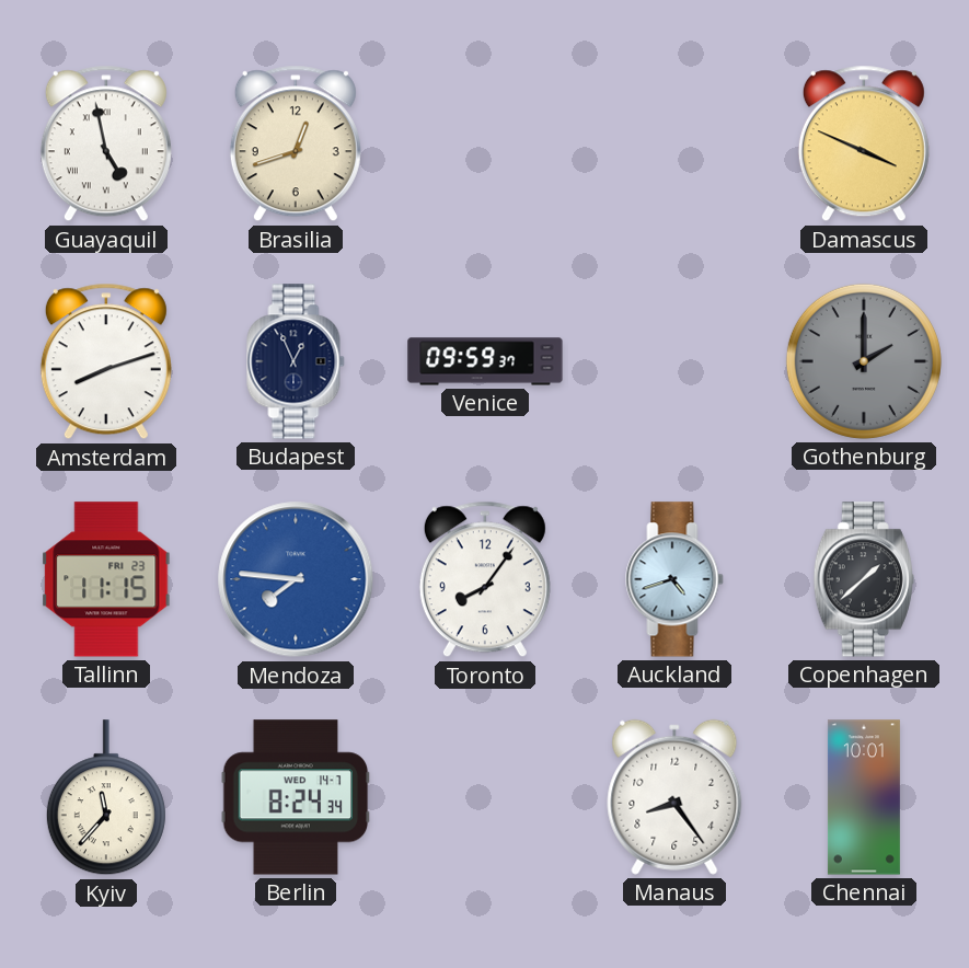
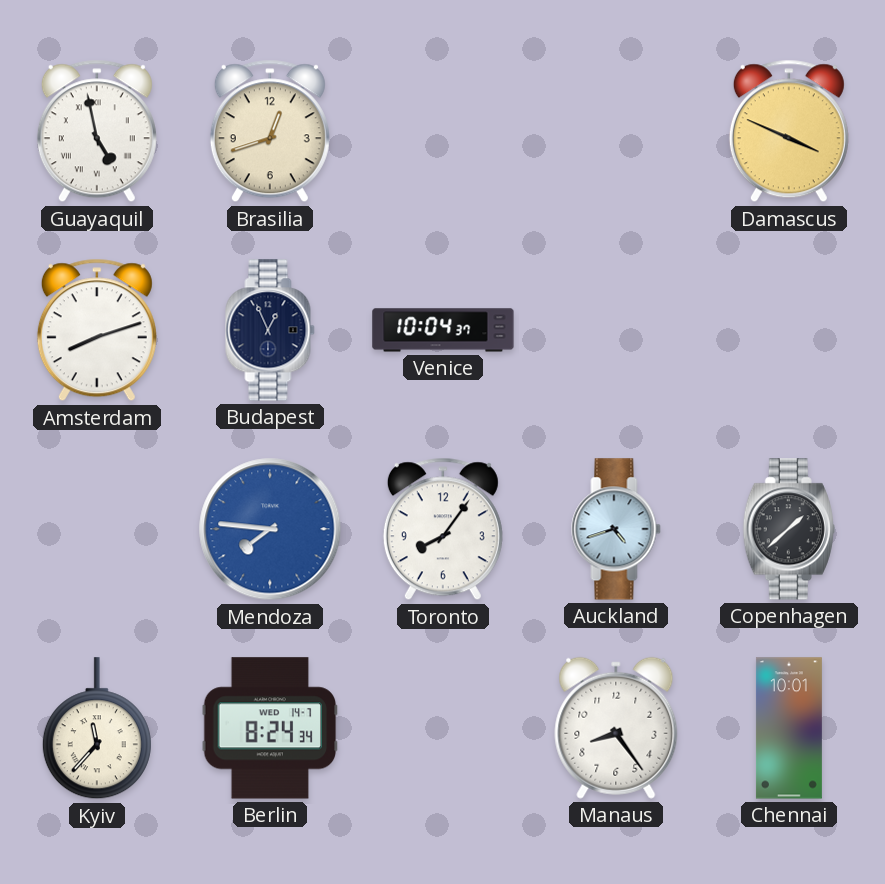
Venice: 09:59 -> 10:04 (443, 330)
Gothenburg: 2:00 -> none (864, 361)
Tallinn: 11:15 -> none (106, 579)
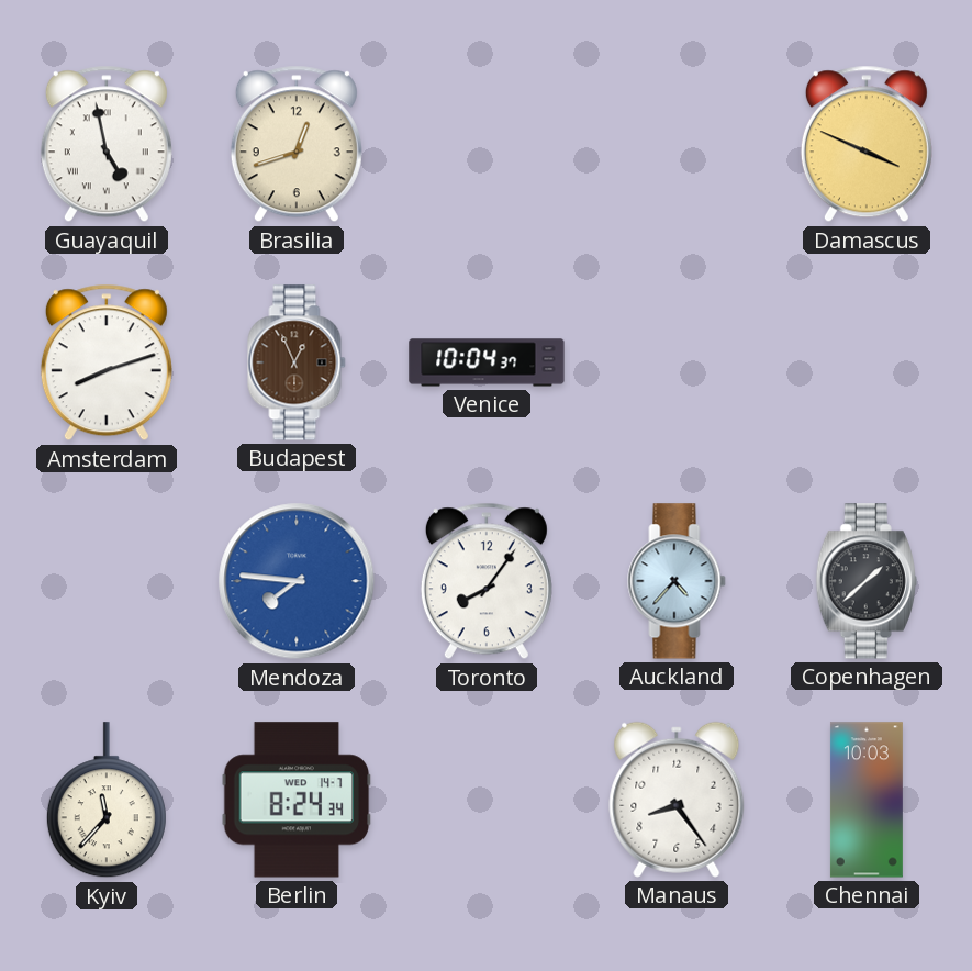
Budapest dial: navy -> brown (297, 362)
Auckland: 4:42 -> 4:37 (677, 581)
Chennai: 10:01 -> 10:03 (867, 800)
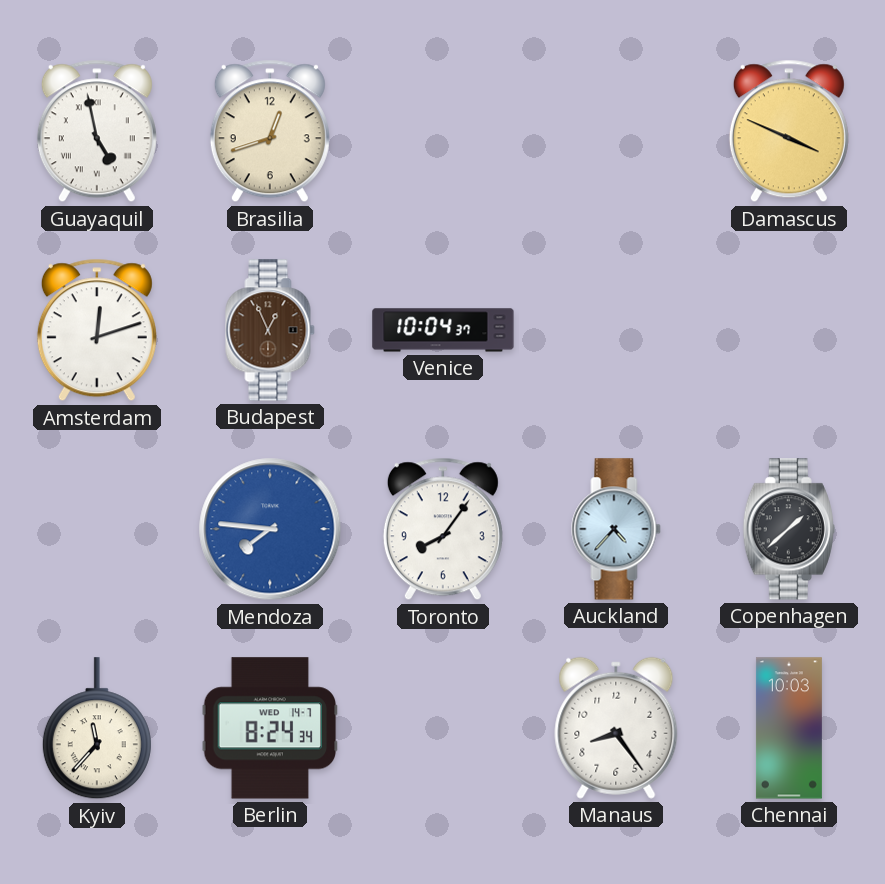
Amsterdam: 8:12 -> 12:12 (97, 330)
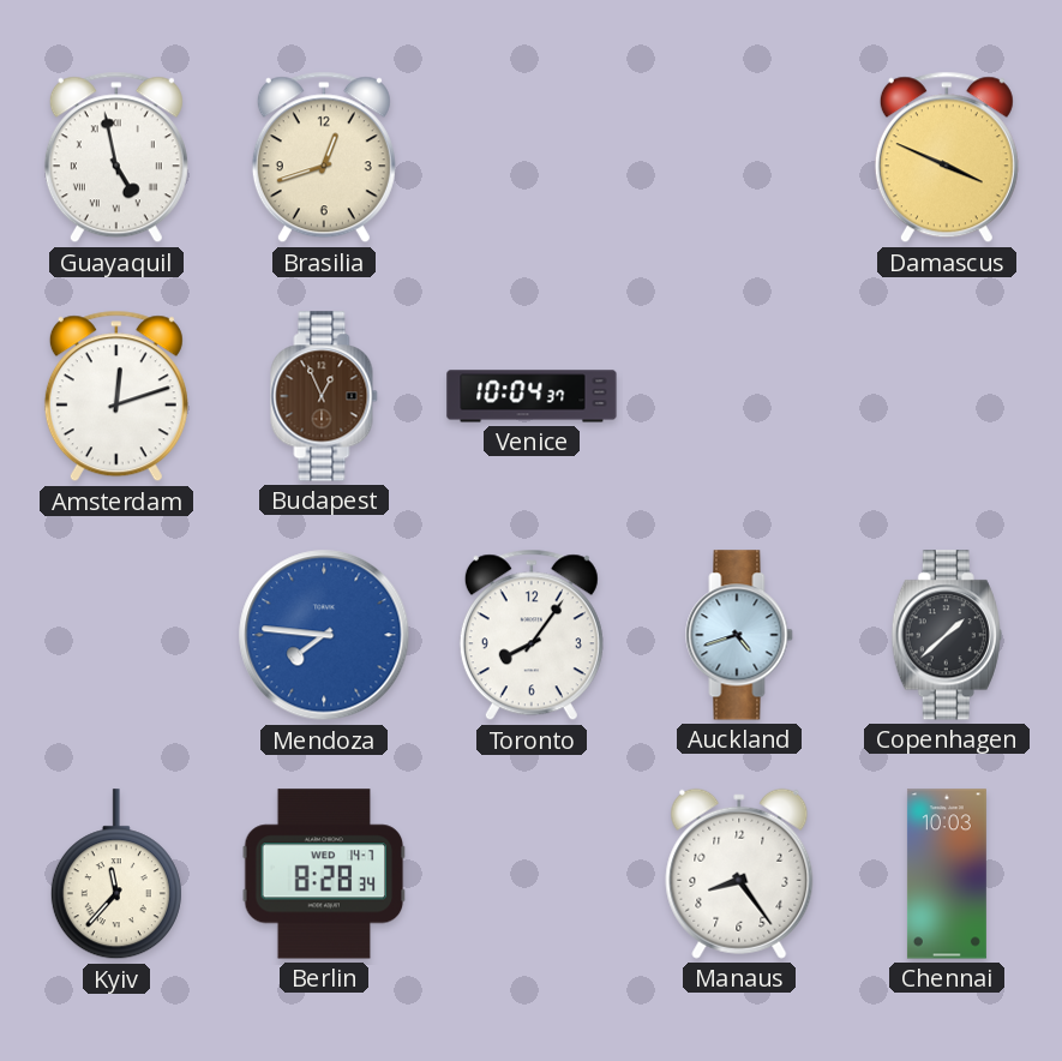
Auckland: 4:37 -> 4:42 (739, 635)
Berlin: 8:24 -> 8:28 (324, 874)
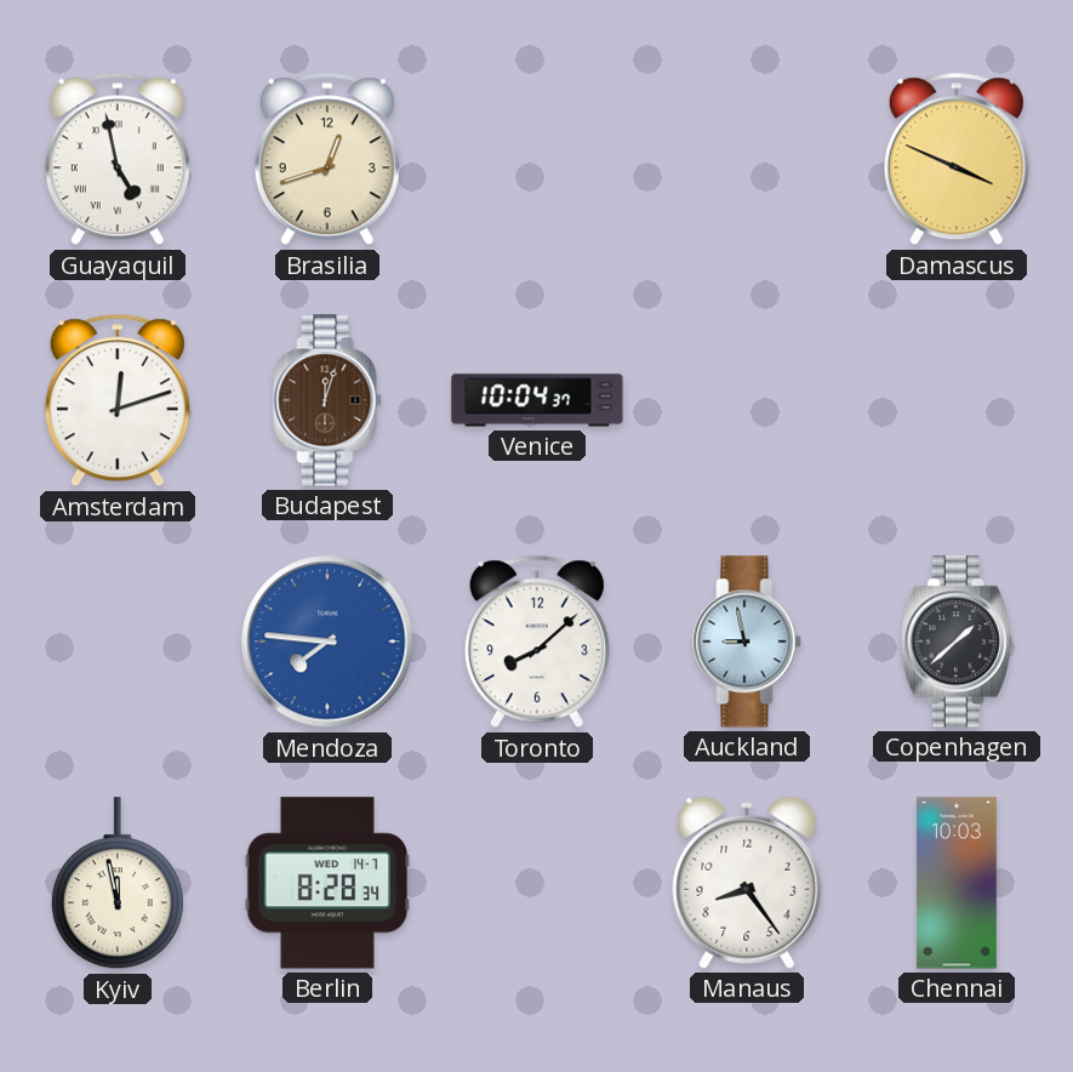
Budapest: 12:56 -> 12:03 (327, 400)
Toronto: 8:06 -> 8:08 (537, 642)
Auckland: 4:42 -> 8:58 (747, 642)
Kyiv: 11:37 -> 11:58 (118, 884)
